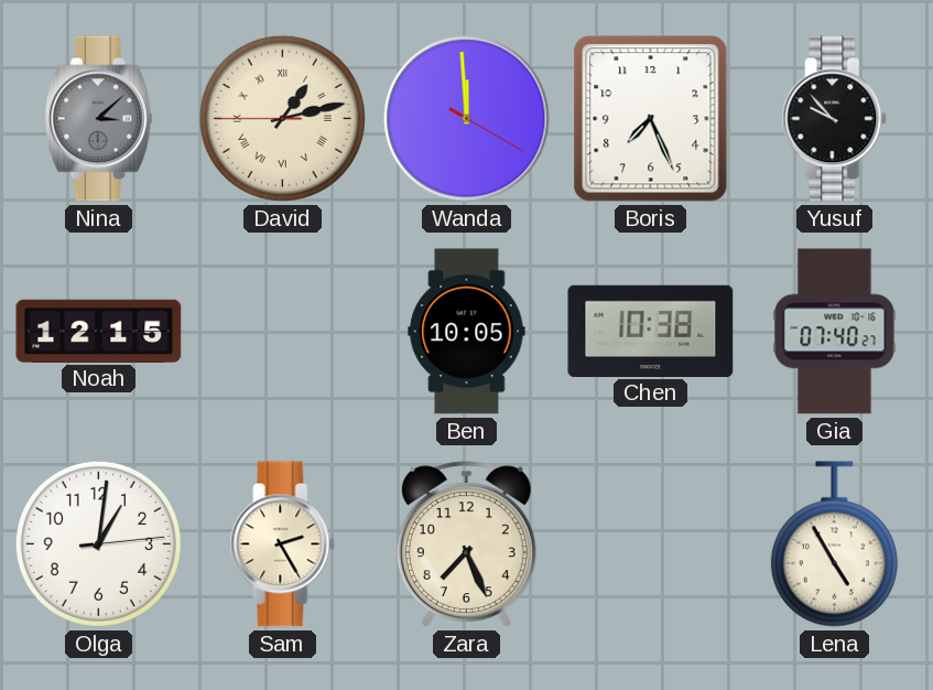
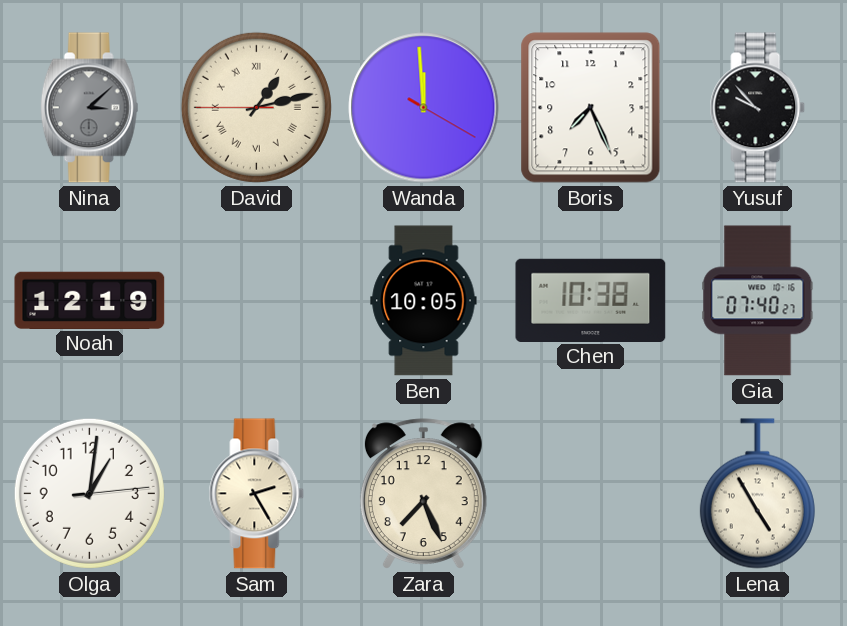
Noah: 12:15 -> 12:19 (90, 300)
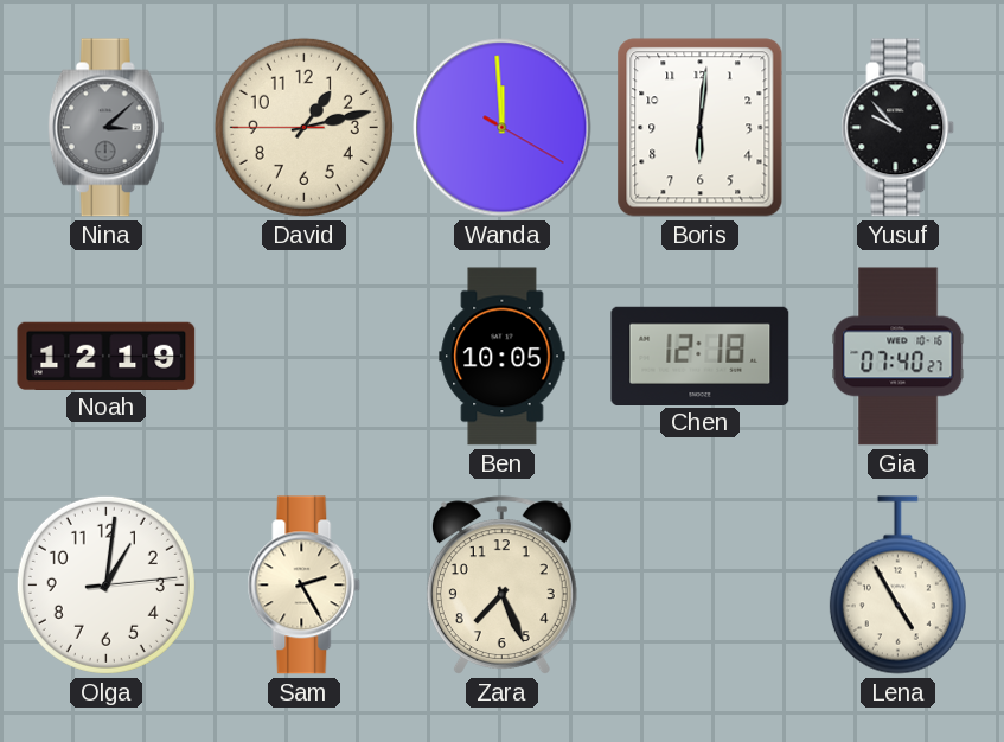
David numerals: Roman -> Arabic (303, 127)
Boris: 7:26 -> 6:01 (701, 128)
Chen: 10:38 -> 12:18 (701, 356)
